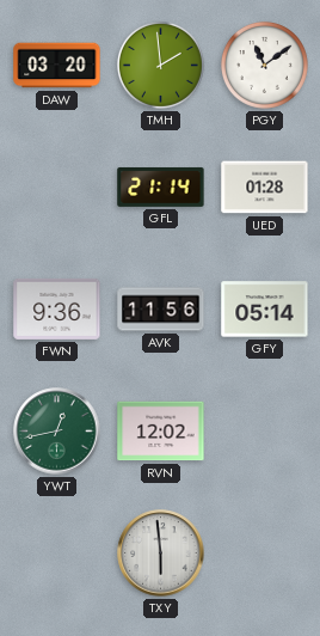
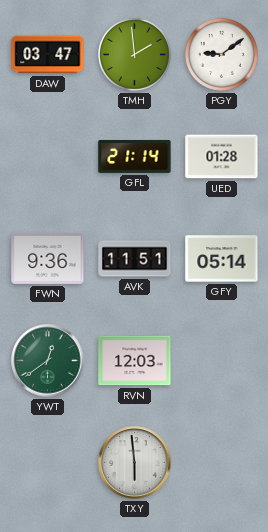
DAW: 03:20 -> 03:47 (48, 55)
PGY: 11:09 -> 9:09 (221, 54)
AVK: 11:56 -> 11:51 (135, 259)
YWT: 12:43 -> 12:39 (48, 361)
RVN: 12:02 -> 12:03 (135, 361)
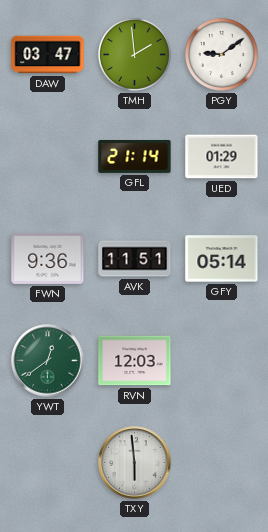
UED: 01:28 -> 01:29 (222, 157)
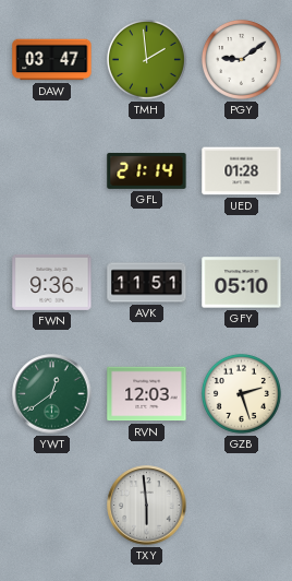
UED: 01:29 -> 01:28 (242, 171)
GFY: 05:14 -> 05:10 (242, 283)
GZB: none -> 2:27 (241, 393)
